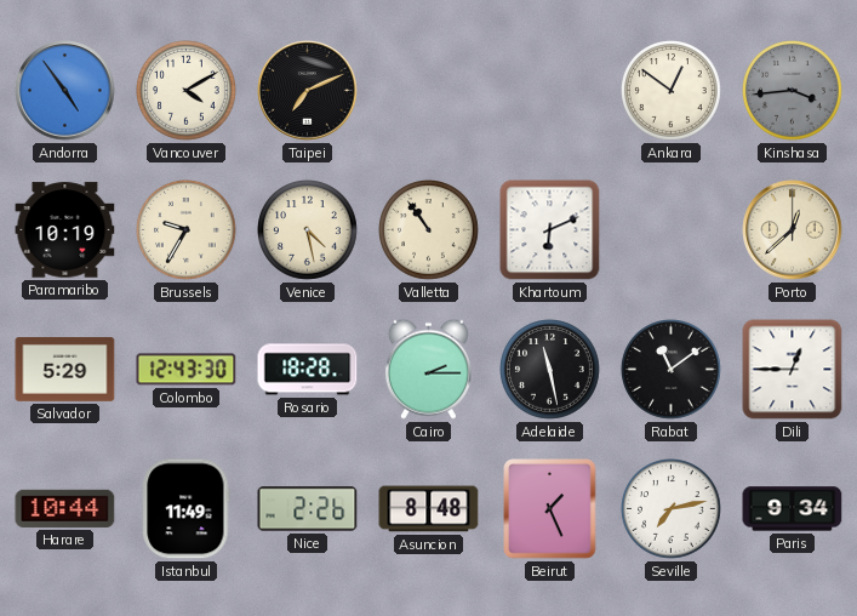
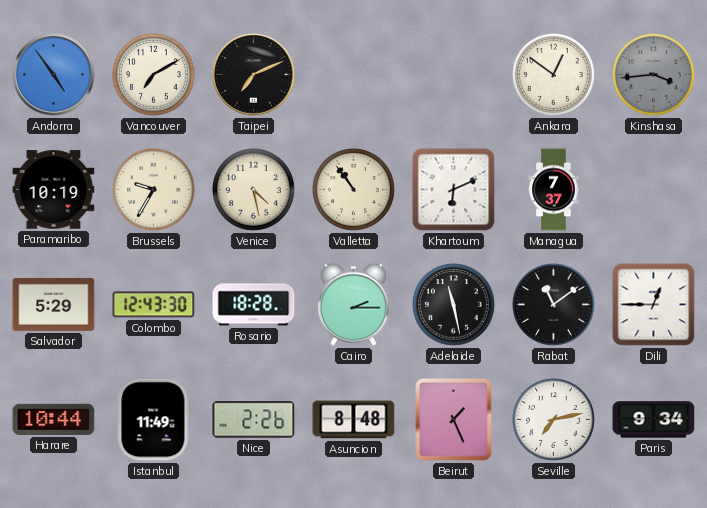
Vancouver: 4:10 -> 7:10 (154, 75)
Managua: none -> 7:37 (554, 190)
Porto: 12:38 -> none (793, 230)
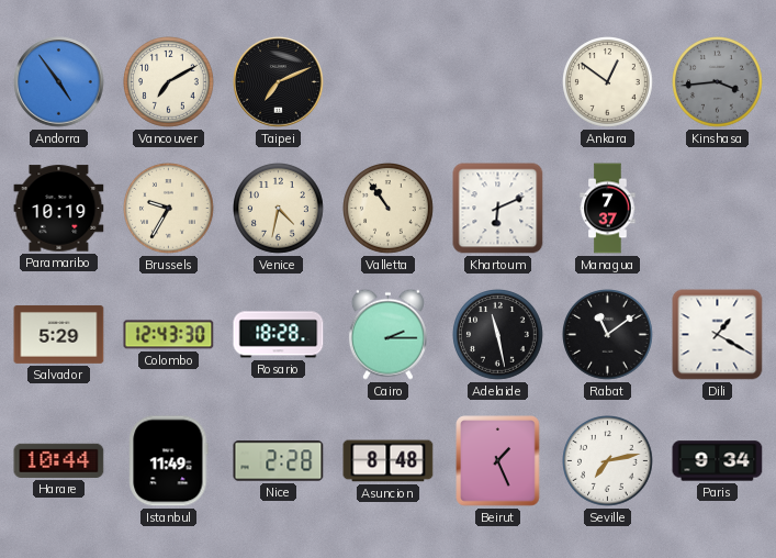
Venice: 4:28 -> 4:32 (279, 209)
Dili: 12:45 -> 1:20 (718, 335)
Nice: 2:26 -> 2:28 (279, 461)
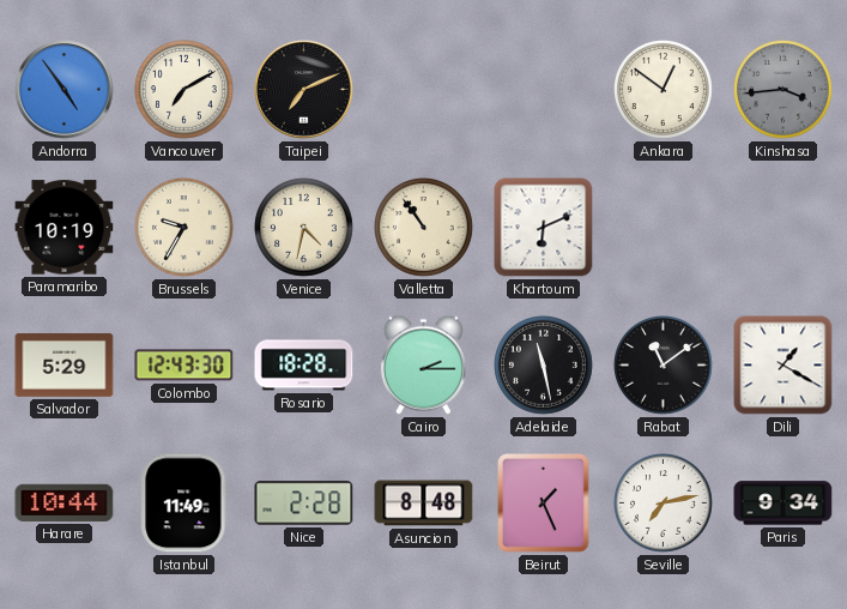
Managua: 7:37 -> none (608, 209)
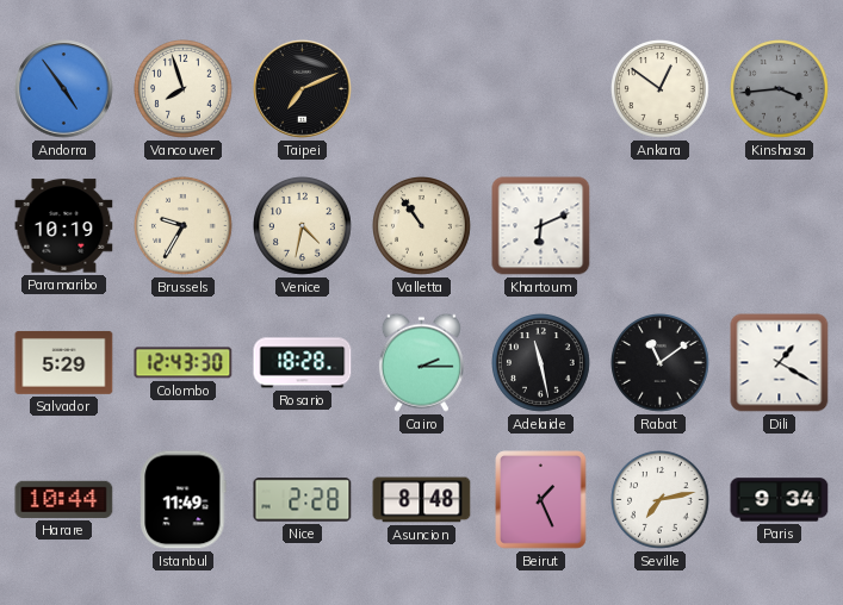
Vancouver: 7:10 -> 7:57 (184, 89)
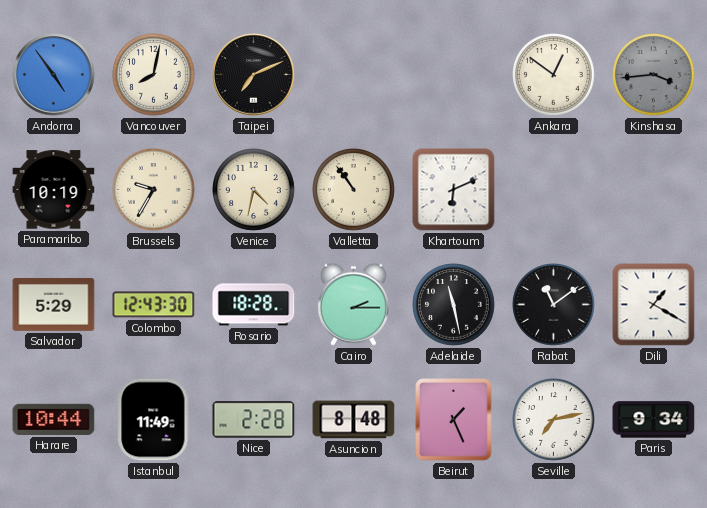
Vancouver: 7:57 -> 8:02 (154, 75)
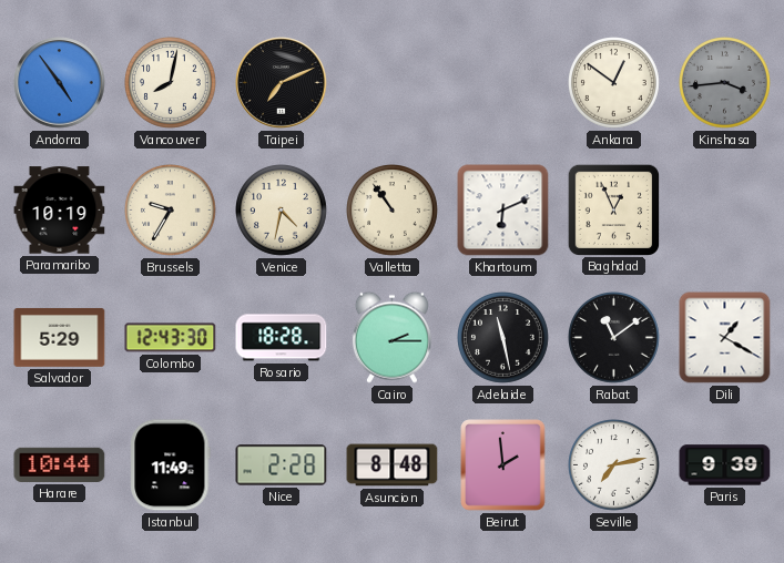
Baghdad: none -> 12:56 (613, 209)
Beirut: 1:26 -> 1:59 (503, 465)
Paris: 9:34 -> 9:39 (725, 465)
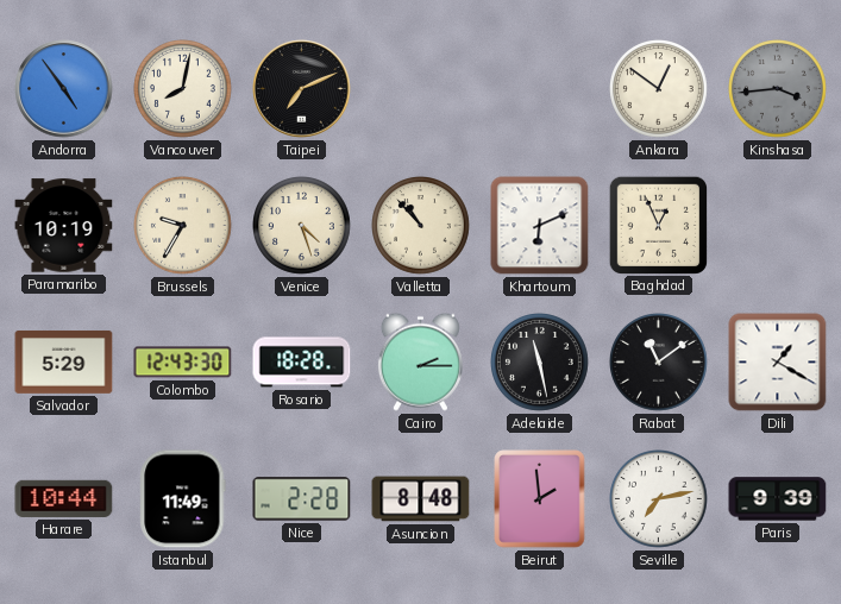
Venice: 4:32 -> 4:27 (302, 226)
Valletta: 10:54 -> 10:53 (421, 226)
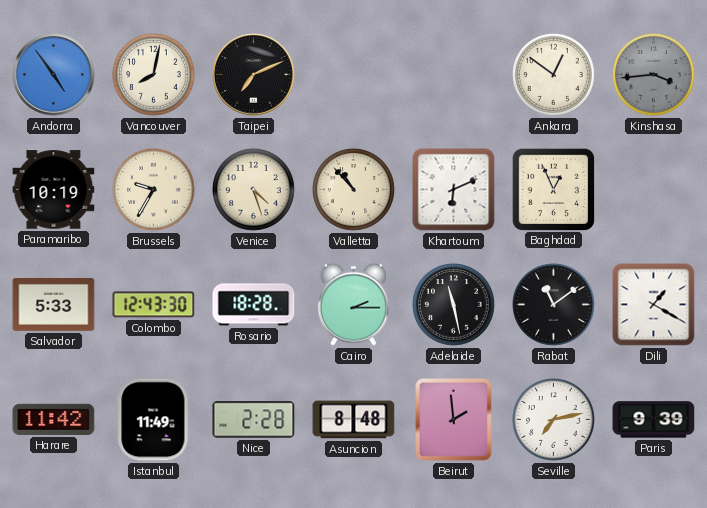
Salvador: 5:29 -> 5:33 (54, 304)
Harare: 10:44 -> 11:42 (54, 419)
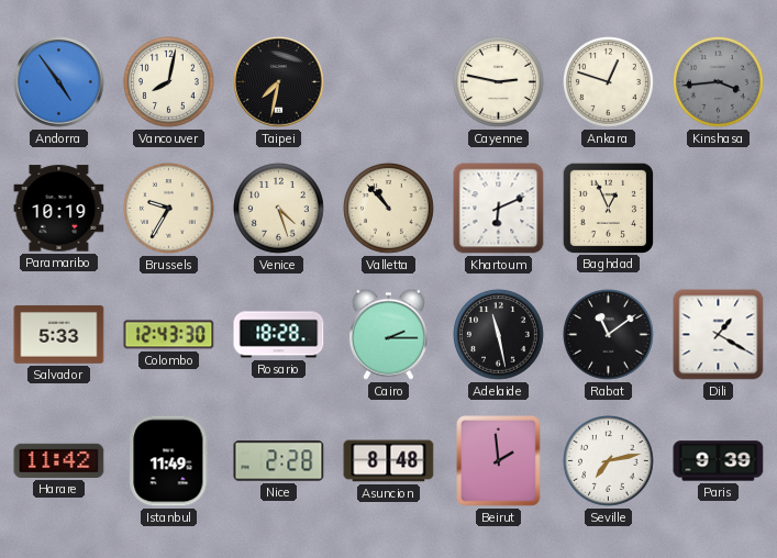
Taipei: 7:11 -> 7:32 (279, 82)
Cayenne: none -> 2:47 (499, 82)
Ankara: 12:51 -> 12:48 (609, 82)
